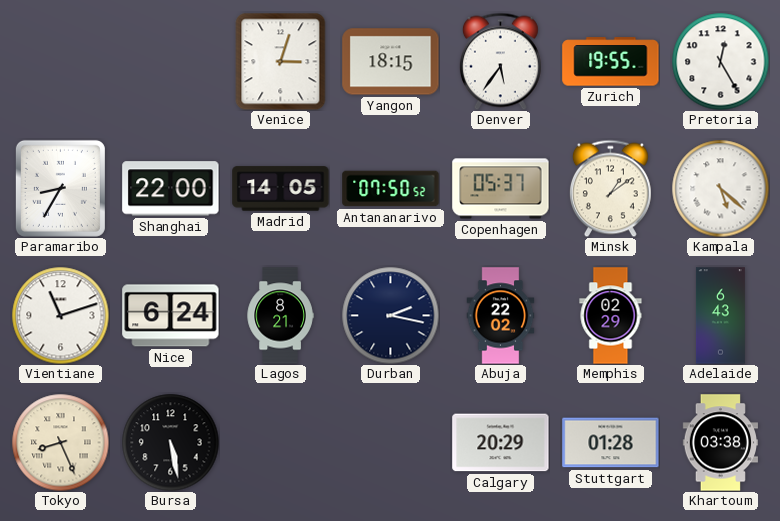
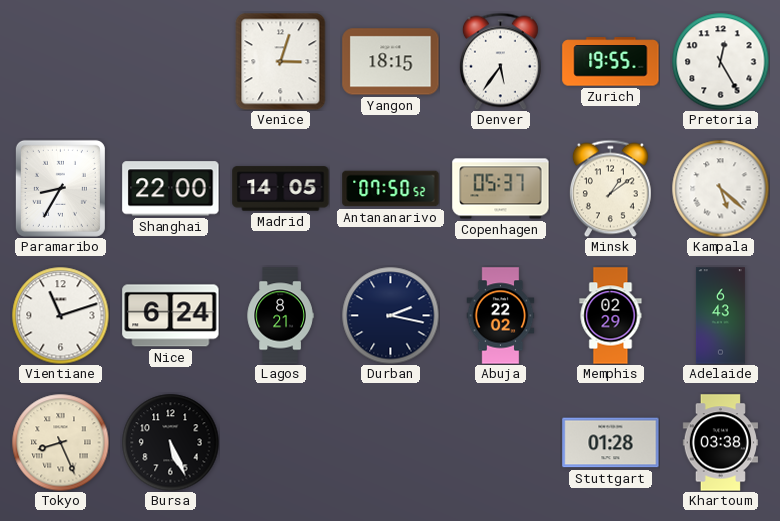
Bursa: 5:28 -> 5:26 (170, 442)
Calgary: 20:29 -> none (501, 443)
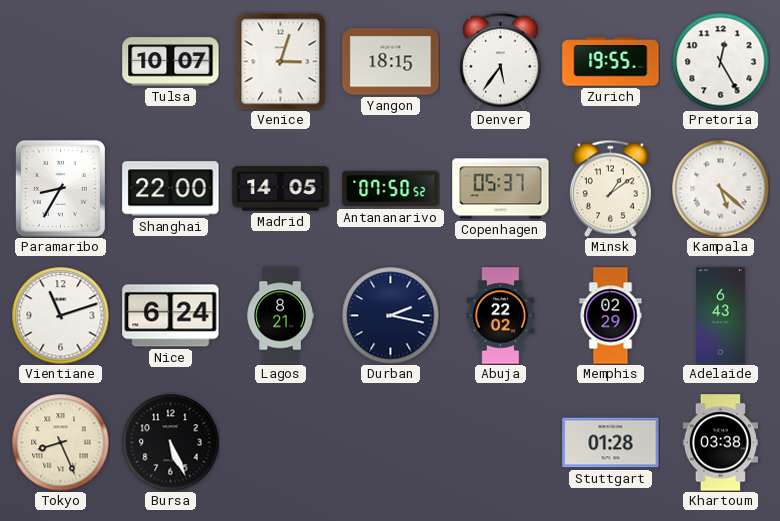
Tulsa: none -> 10:07 (171, 62)
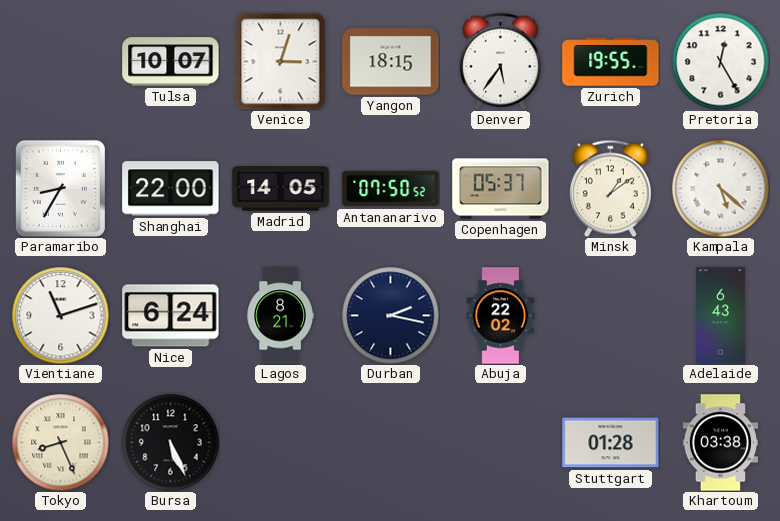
Memphis: 02:29 -> none (611, 316)
